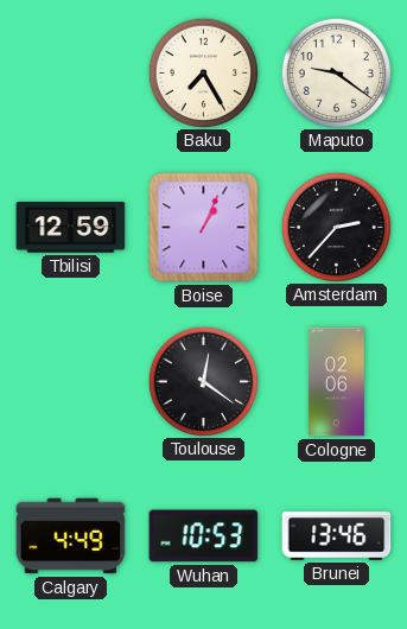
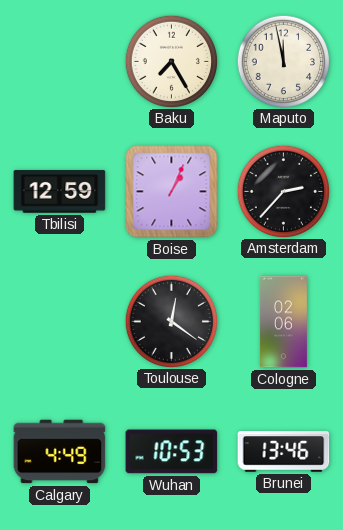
Maputo: 9:21 -> 11:58 (283, 61)
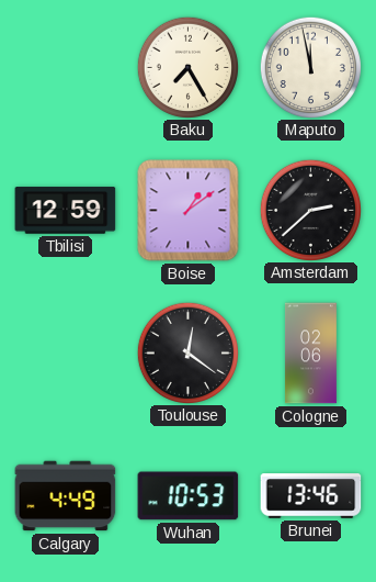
Boise: 1:04 -> 1:09 (189, 211)
Amsterdam: 2:37 -> 2:38 (310, 210)
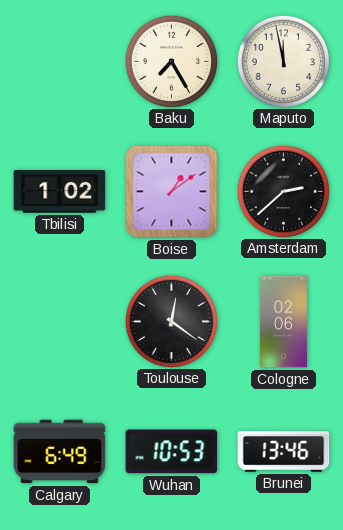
Tbilisi: 12:59 -> 1:02 (60, 192)
Calgary: 4:49 -> 6:49 (60, 452)
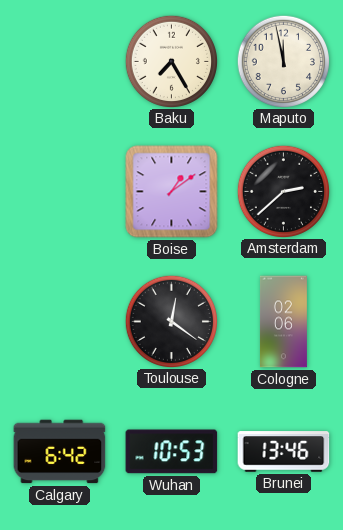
Tbilisi: 1:02 -> none (60, 192)
Calgary: 6:49 -> 6:42 (60, 452)
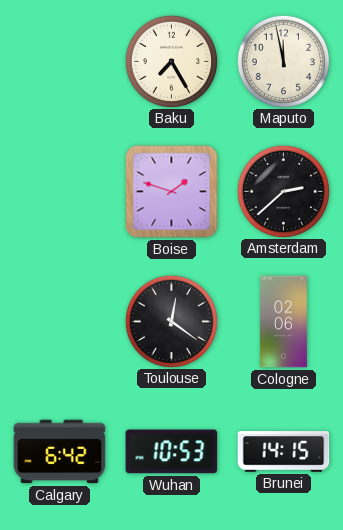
Boise: 1:09 -> 1:48 (172, 192)
Brunei: 13:46 -> 14:15 (284, 452)
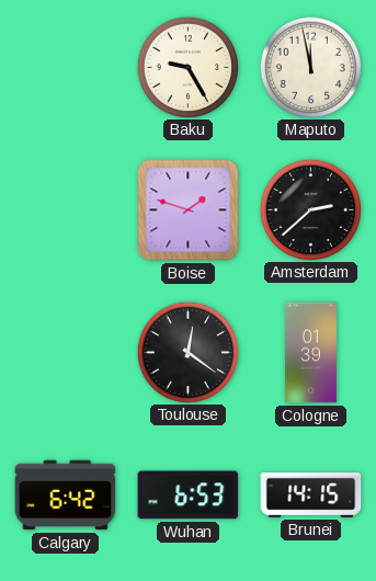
Baku: 7:25 -> 9:25 (187, 67)
Cologne: 02:06 -> 01:39 (310, 353)
Wuhan: 10:53 -> 6:53 (189, 495)
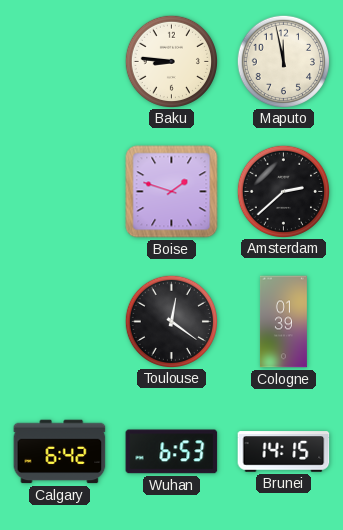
Baku: 9:25 -> 8:46 (171, 61)
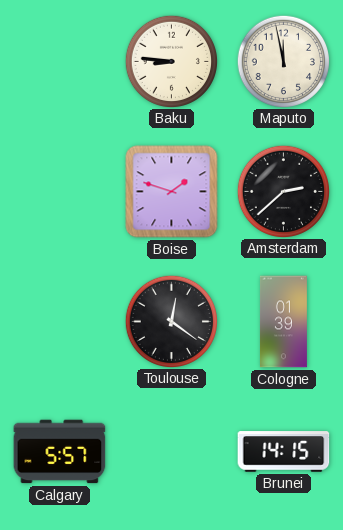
Calgary: 6:42 -> 5:57 (60, 452)
Wuhan: 6:53 -> none (172, 452)
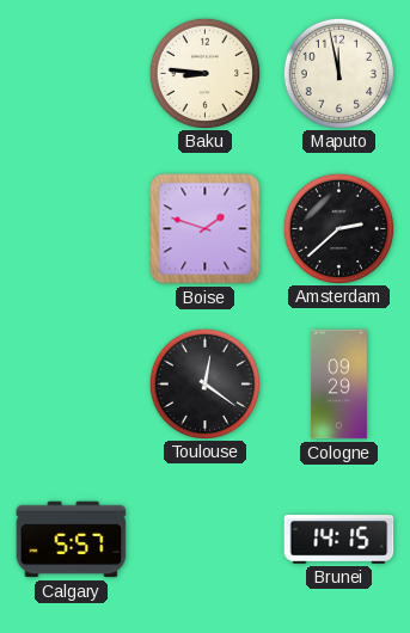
Cologne: 01:39 -> 09:29 (338, 385)
